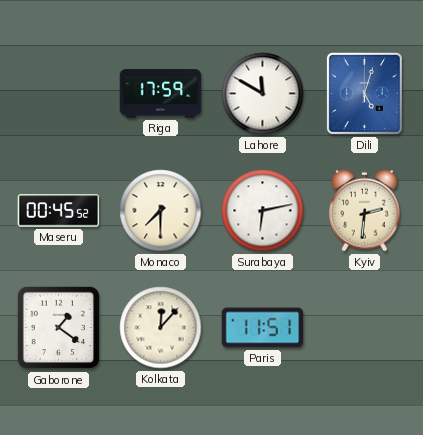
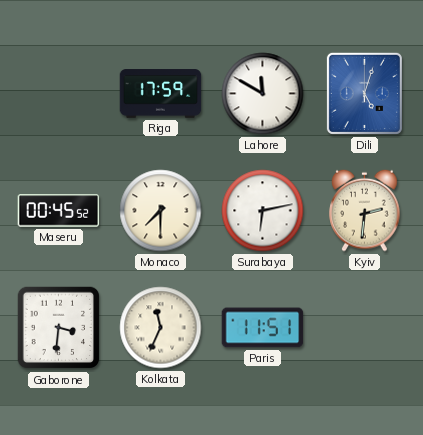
Gaborone: 1:21 -> 3:31 (59, 328)
Kolkata: 12:07 -> 11:34 (161, 328)
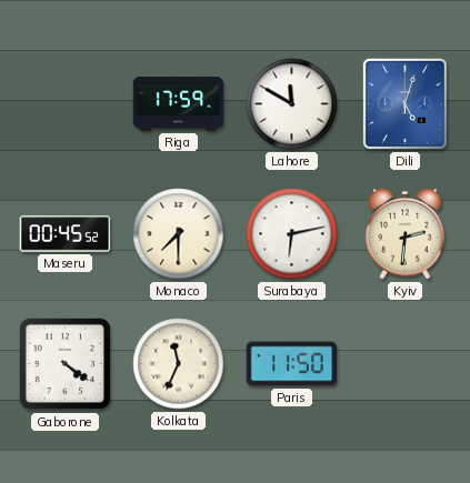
Gaborone: 3:31 -> 4:21 (66, 364)
Paris: 11:51 -> 11:50 (292, 364)
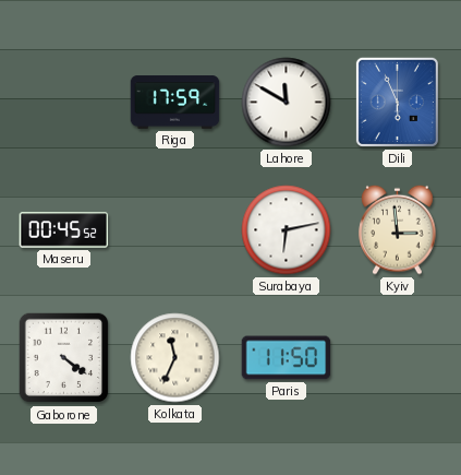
Dili: 5:03 -> 5:56 (397, 102)
Monaco: 7:30 -> none (179, 234)
Kyiv: 2:31 -> 2:59 (398, 229)
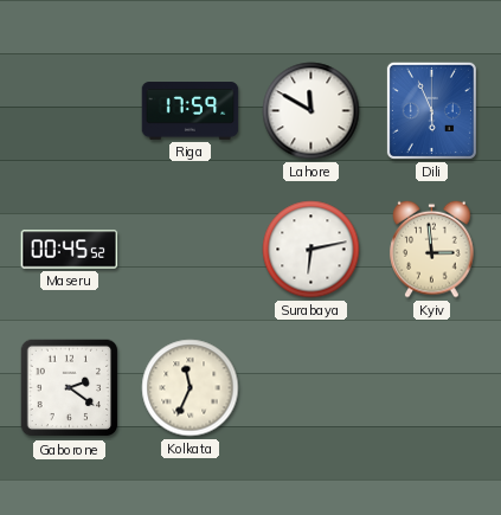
Gaborone: 4:21 -> 2:21 (70, 388)
Paris: 11:50 -> none (287, 358)
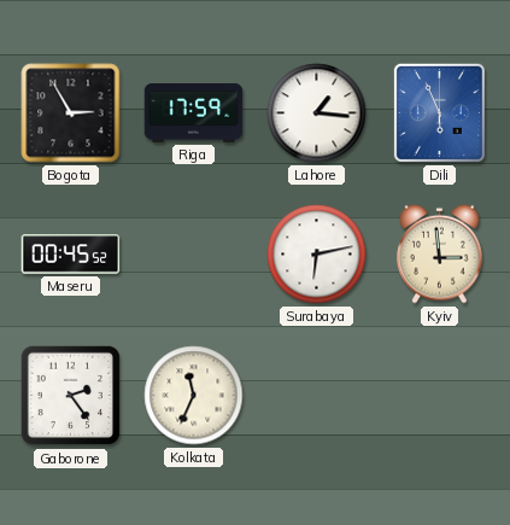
Bogota: none -> 2:55 (71, 113)
Lahore: 11:50 -> 1:16 (317, 113)
Gaborone: 2:21 -> 2:24 (71, 396)
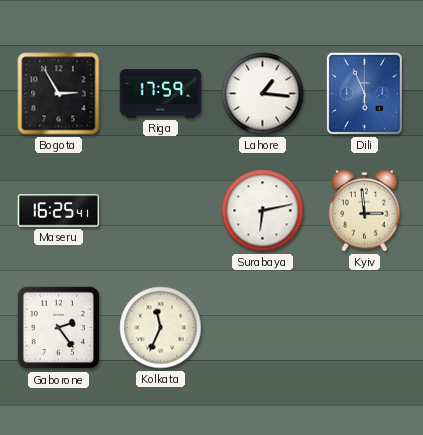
Maseru: 00:45 -> 16:25 (59, 211)
